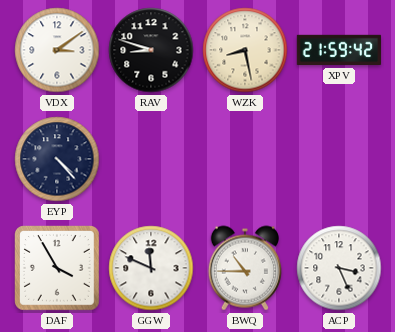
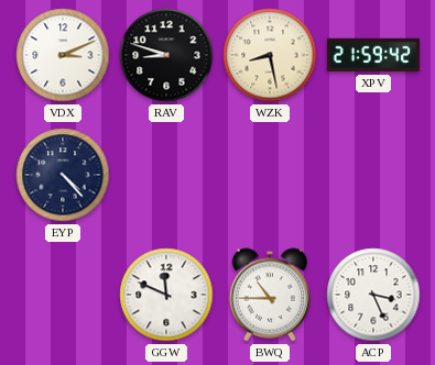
VDX: 3:09 -> 3:11 (63, 55)
DAF: 3:55 -> none (58, 269)
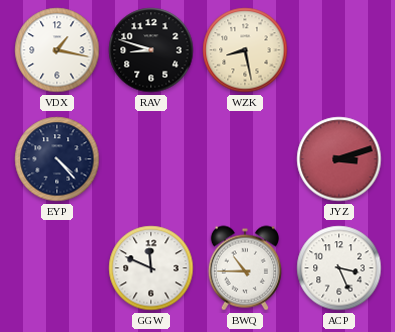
VDX: 3:11 -> 1:17 (57, 50)
XPV: 21:59 -> none (373, 55)
JYZ: none -> 3:12 (339, 159)
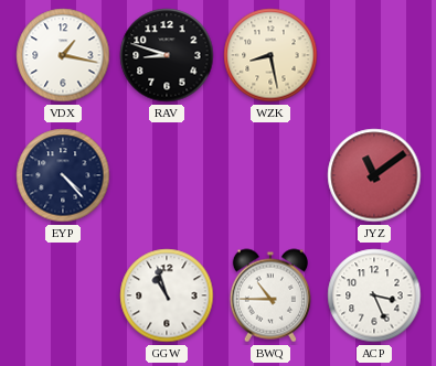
JYZ: 3:12 -> 11:09 (374, 175)
GGW: 11:49 -> 10:57 (167, 295)
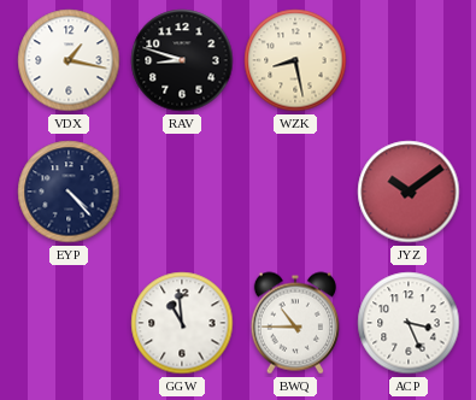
JYZ: 11:09 -> 10:09 (409, 192)
GGW: 10:57 -> 10:59 (182, 323)
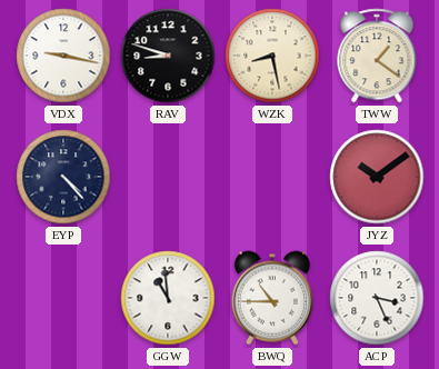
VDX: 1:17 -> 9:17 (63, 56)
TWW: none -> 1:21 (377, 56)
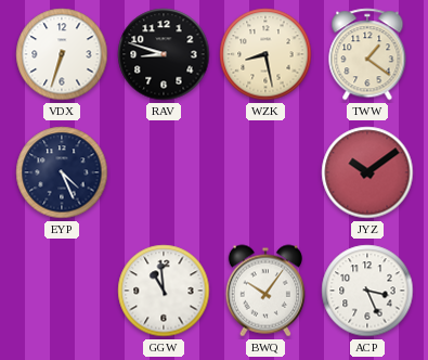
VDX: 9:17 -> 6:33 (62, 54)
EYP: 4:23 -> 4:26 (62, 172)
BWQ: 10:45 -> 10:06 (264, 291)
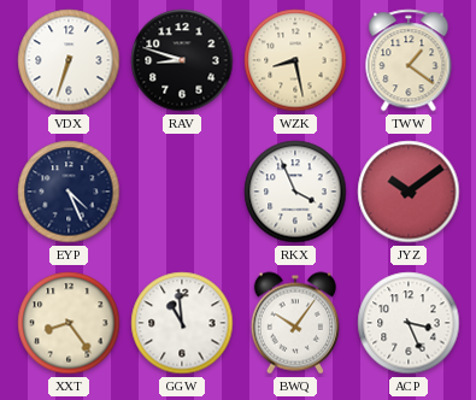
RKX: none -> 3:56 (295, 192)
XXT: none -> 8:24 (69, 323)
